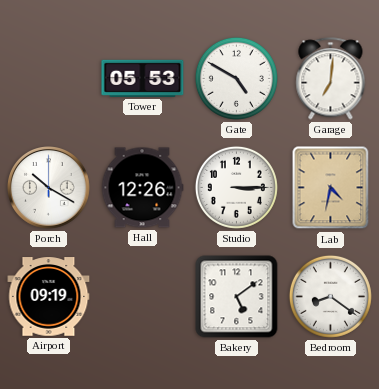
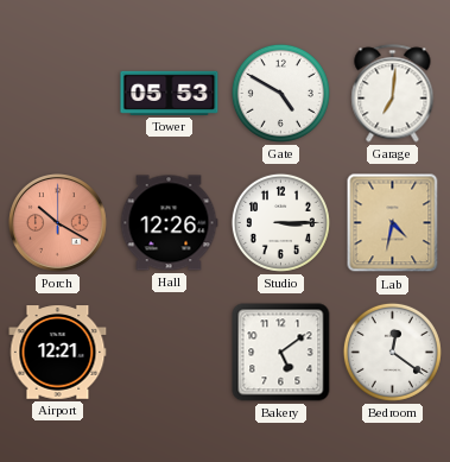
Porch dial: white -> salmon (58, 223)
Airport: 09:19 -> 12:21 (58, 353)
Bedroom: 8:21 -> 12:21 (392, 352)
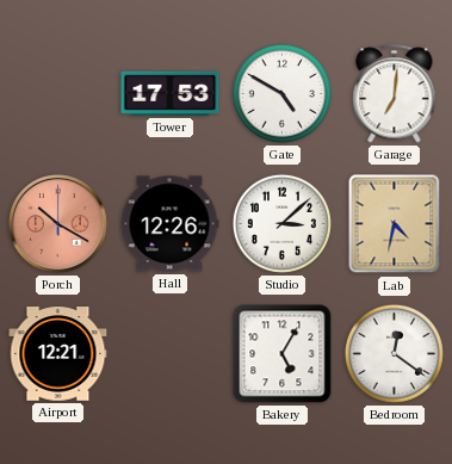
Tower: 05:53 -> 17:53 (171, 93)
Studio: 3:15 -> 3:08 (281, 223)
Bakery: 5:09 -> 5:05 (283, 354)
